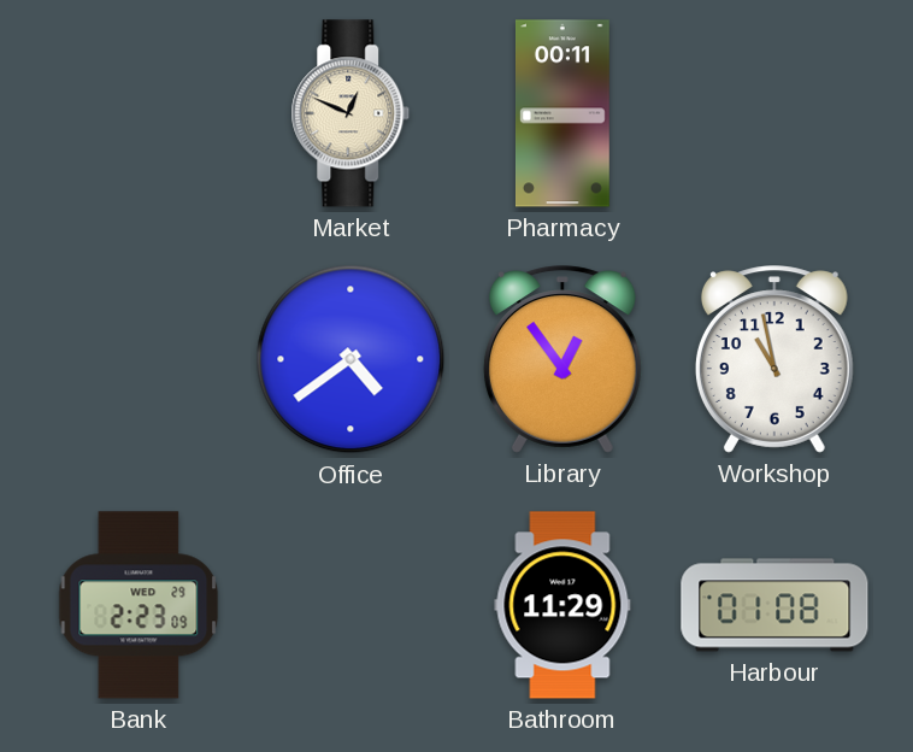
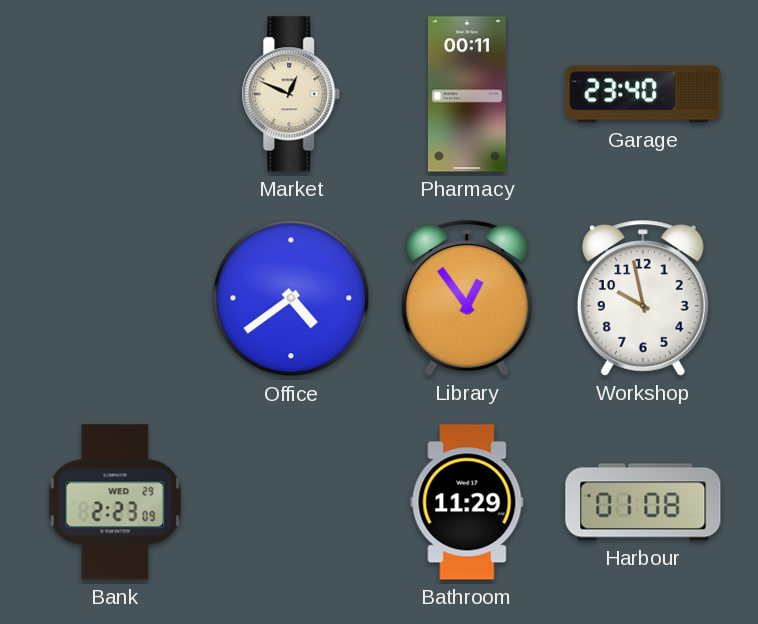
Garage: none -> 23:40 (643, 94)
Workshop: 10:58 -> 9:58 (643, 298)
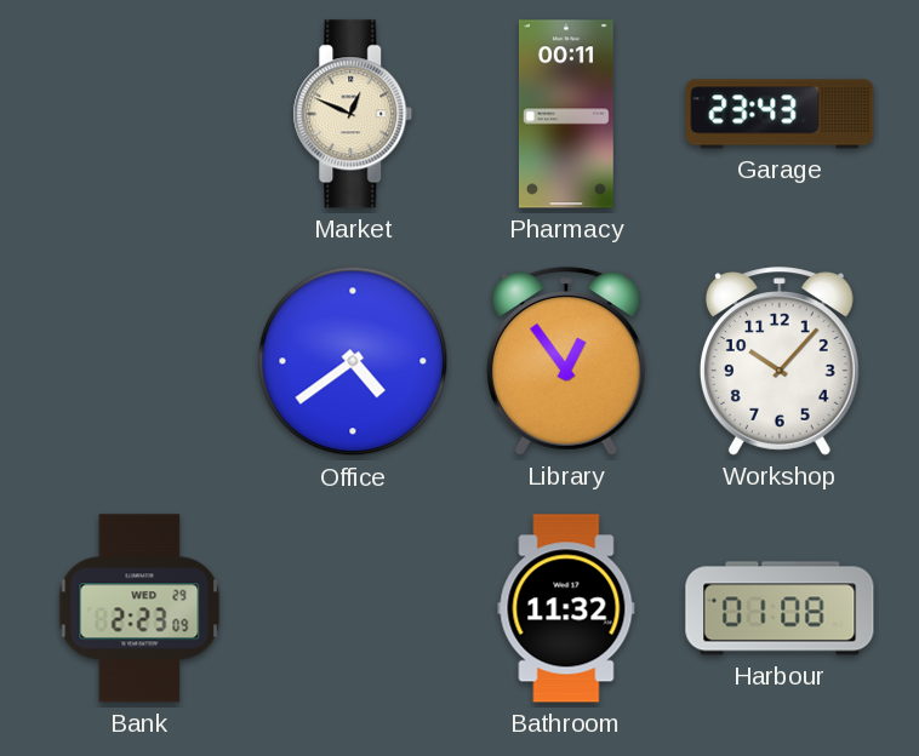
Garage: 23:40 -> 23:43 (780, 114)
Workshop: 9:58 -> 10:07 (780, 361)
Bathroom: 11:29 -> 11:32 (566, 608)
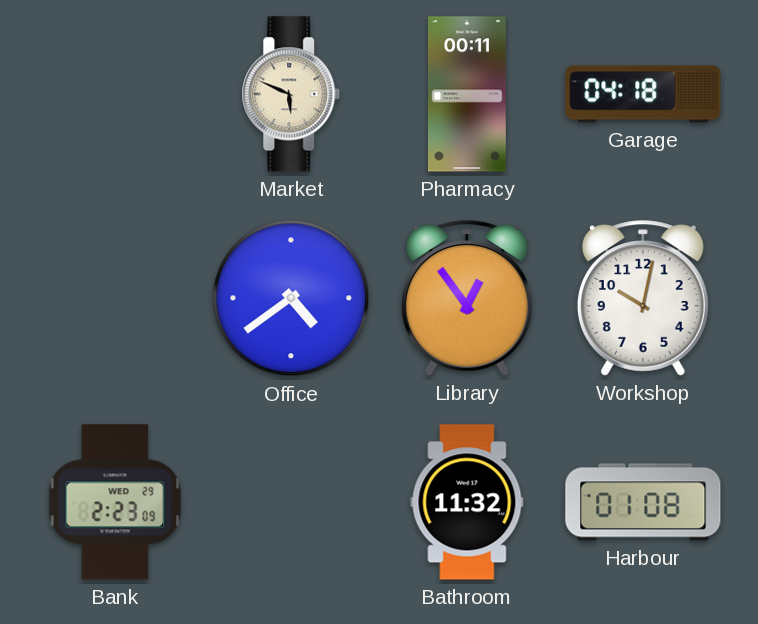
Market: 12:49 -> 5:49 (291, 94)
Garage: 23:43 -> 04:18 (643, 94)
Workshop: 10:07 -> 10:02 (643, 298)
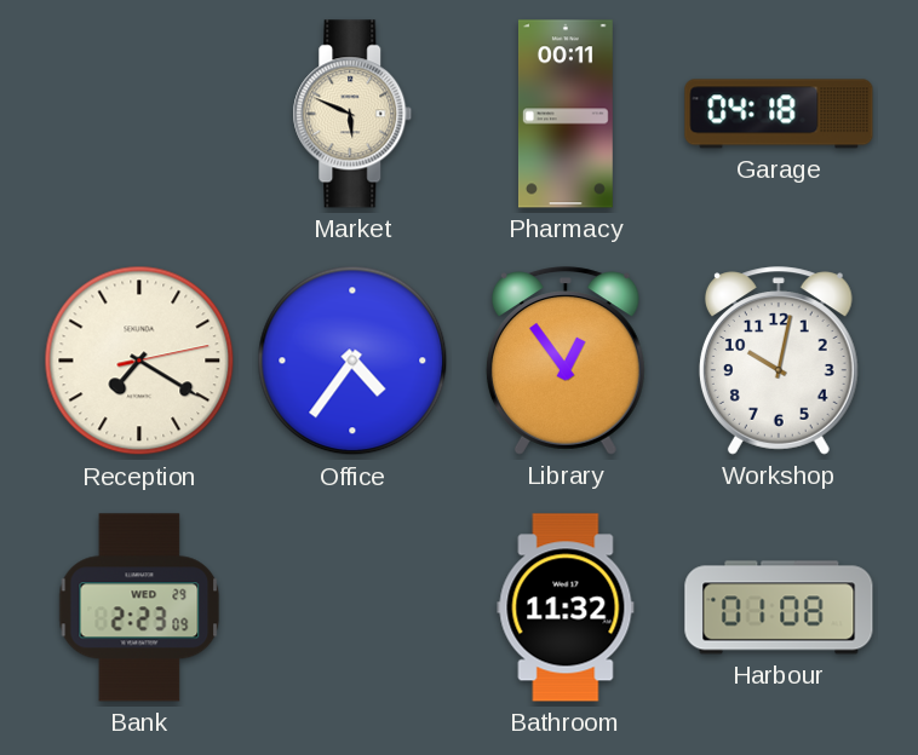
Reception: none -> 7:20 (139, 361)
Office: 4:39 -> 4:36 (352, 361)
